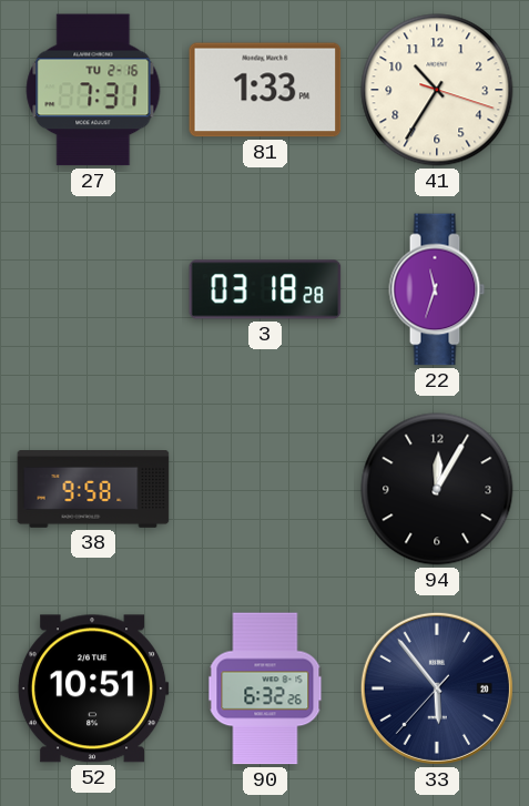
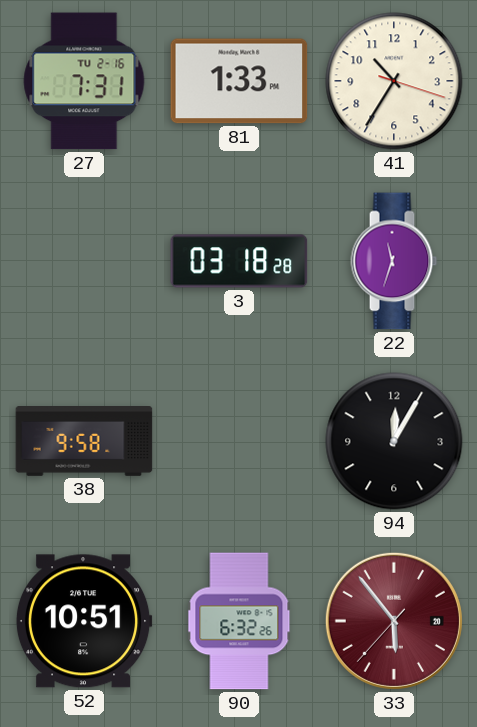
33 dial: navy -> burgundy (394, 621)
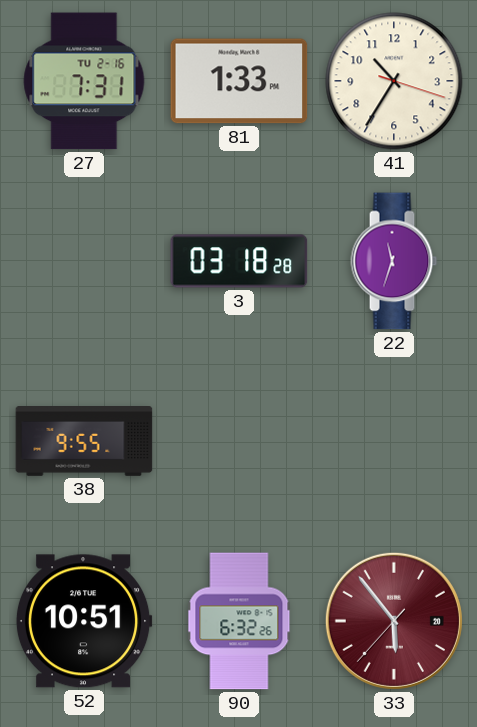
38: 9:58 -> 9:55 (84, 442)
94: 12:05 -> none (394, 441)
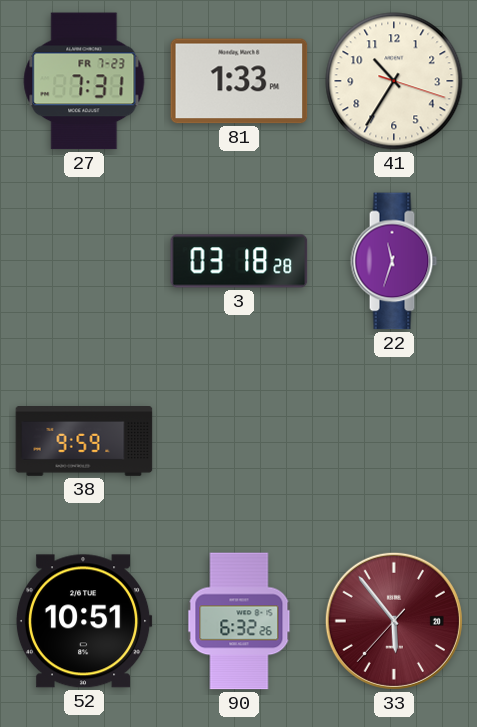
27 date: TU 2-16 -> FR 7-23 (84, 81)
38: 9:55 -> 9:59 (84, 442)
